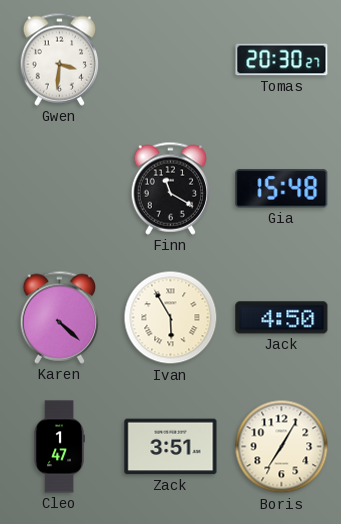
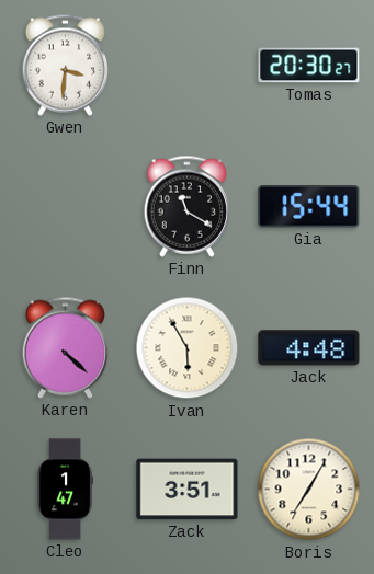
Gia: 15:48 -> 15:44 (309, 207)
Jack: 4:50 -> 4:48 (309, 348)
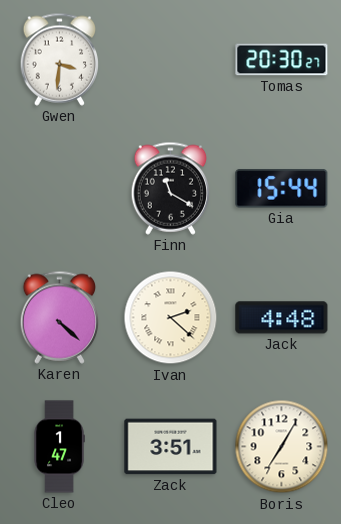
Ivan: 5:55 -> 2:22 (171, 318)
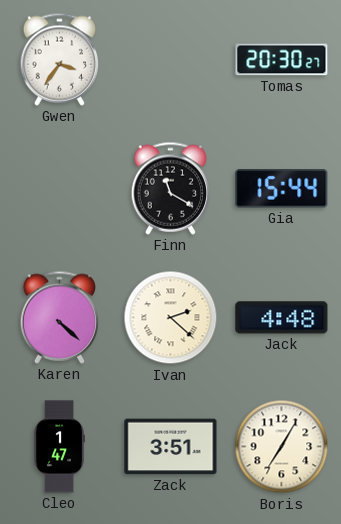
Gwen: 3:31 -> 3:36 (60, 59)
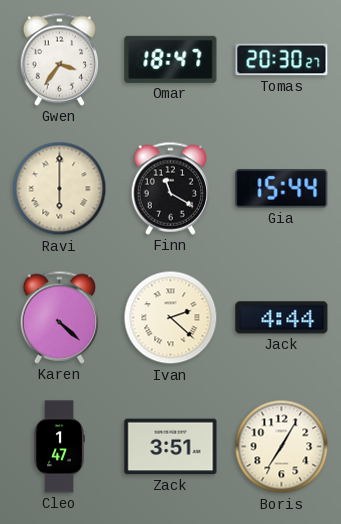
Omar: none -> 18:47 (171, 59)
Ravi: none -> 6:00 (60, 189)
Jack: 4:48 -> 4:44 (282, 318)
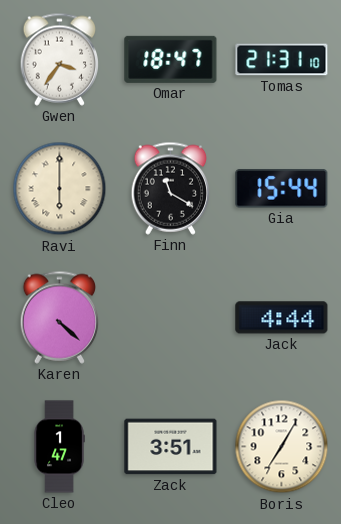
Tomas: 20:30 -> 21:31 (282, 60)
Ivan: 2:22 -> none (171, 318)
